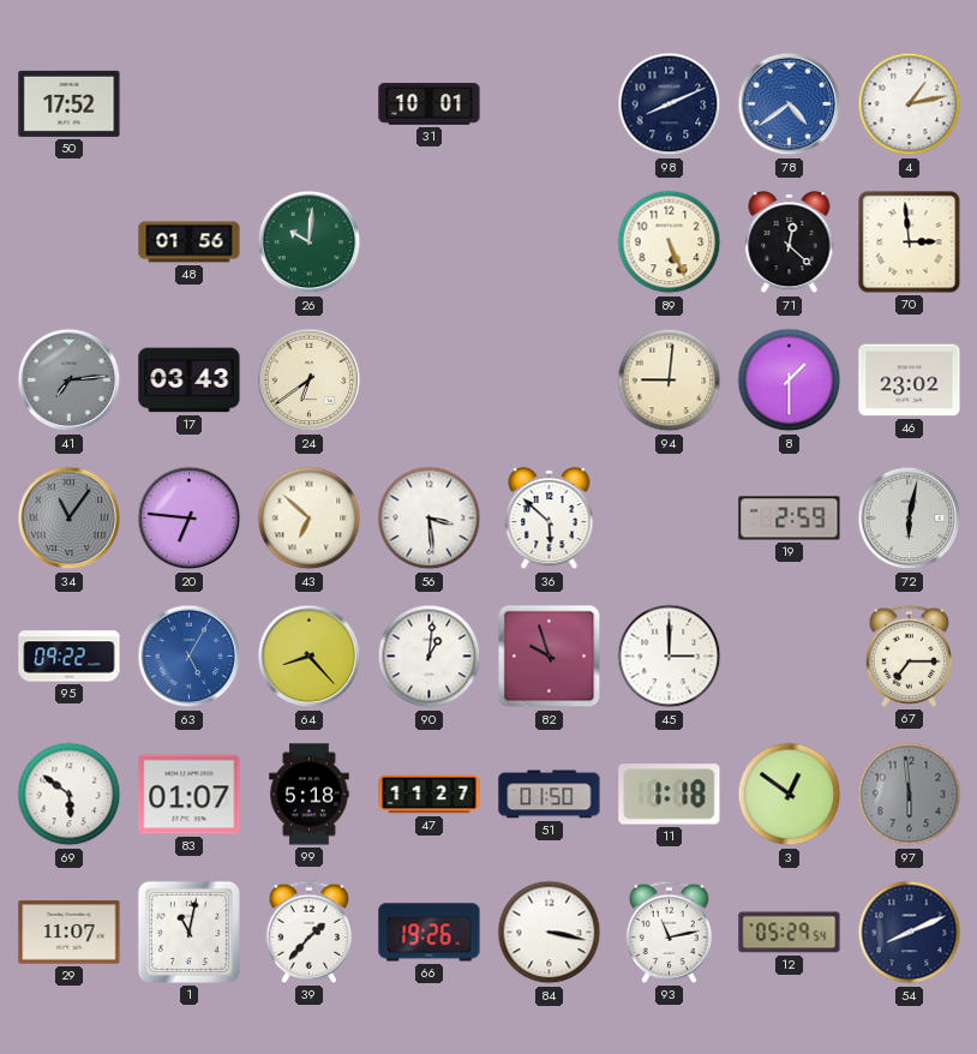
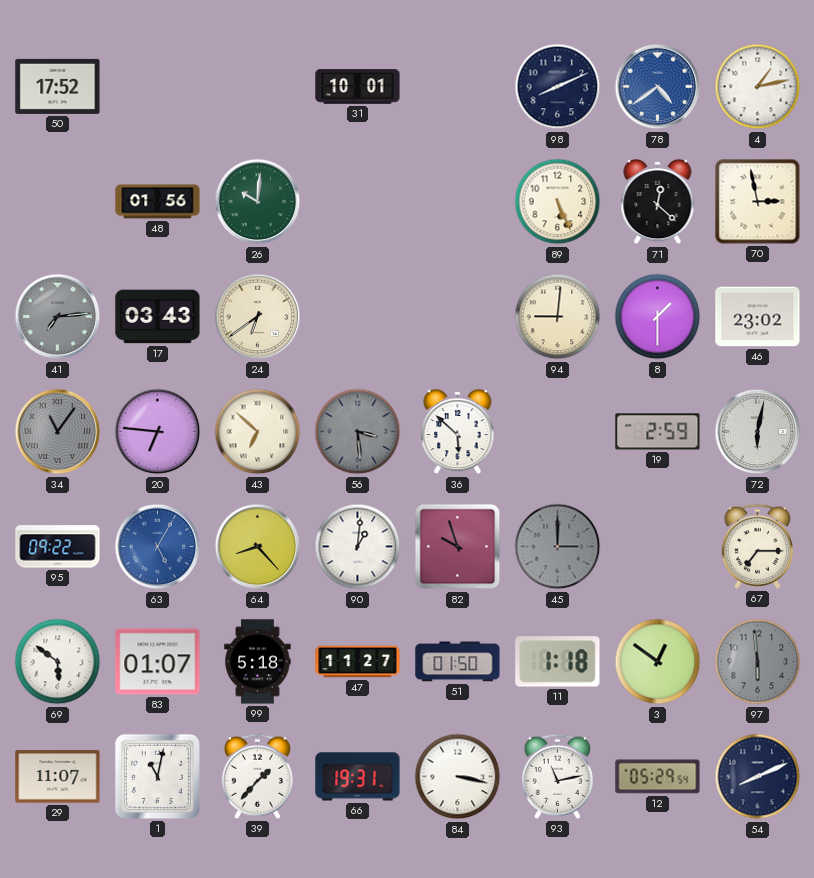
70: 2:59 -> 2:58 (758, 202)
56 dial: white -> grey (358, 432)
45 dial: white -> grey (558, 547)
66: 19:26 -> 19:31 (358, 777)
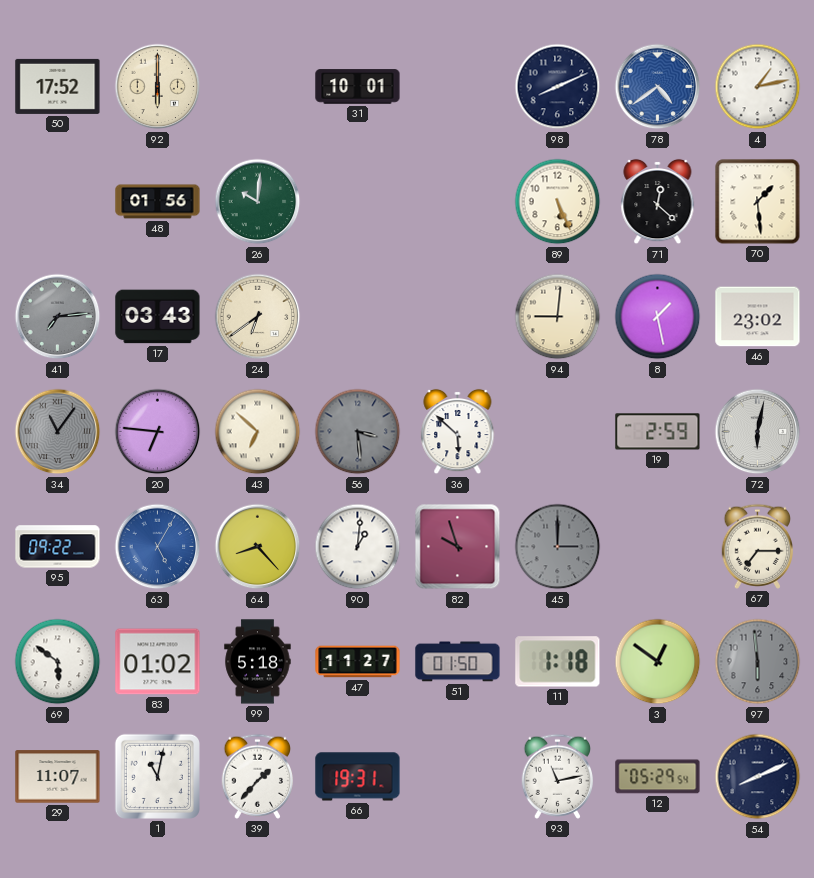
92: none -> 6:00 (158, 87)
70: 2:58 -> 1:29 (758, 202)
8: 1:30 -> 1:28 (658, 317)
83: 01:07 -> 01:02 (158, 662)
84: 3:17 -> none (458, 777)
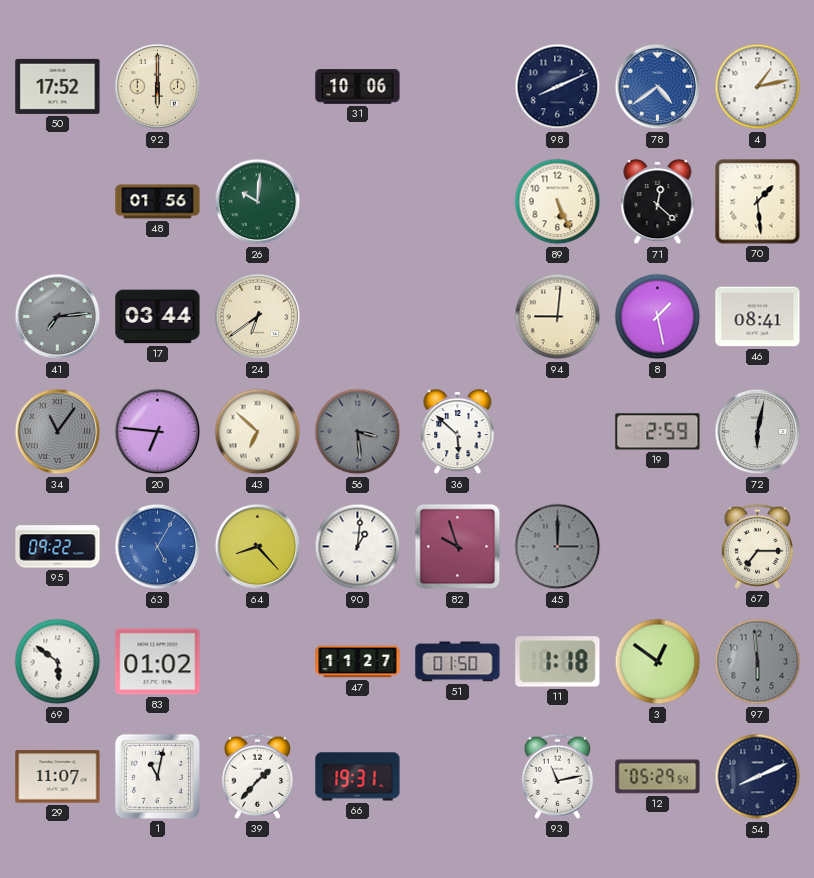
31: 10:01 -> 10:06 (358, 87)
17: 03:43 -> 03:44 (158, 317)
46: 23:02 -> 08:41 (758, 317)
99: 5:18 -> none (258, 662)
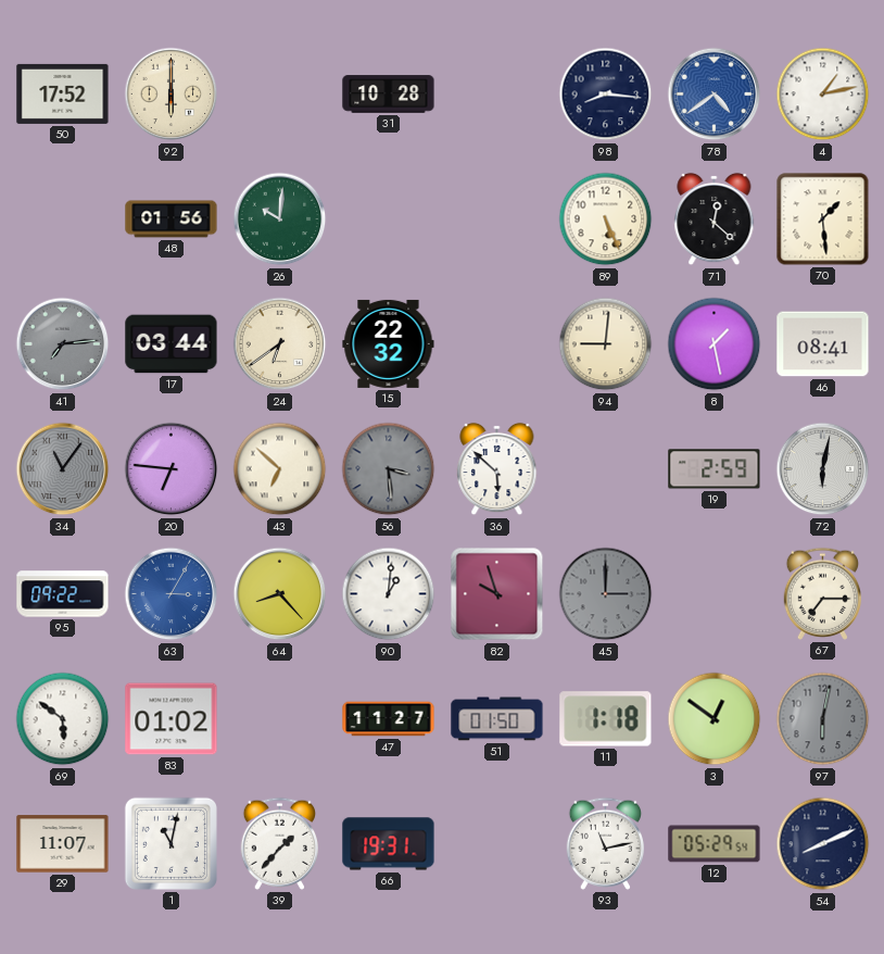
31: 10:06 -> 10:28 (389, 95)
98: 8:11 -> 8:16 (606, 95)
15: none -> 22:32 (389, 343)
63: 5:05 -> 3:05 (172, 594)
97: 5:59 -> 6:02 (823, 719)
